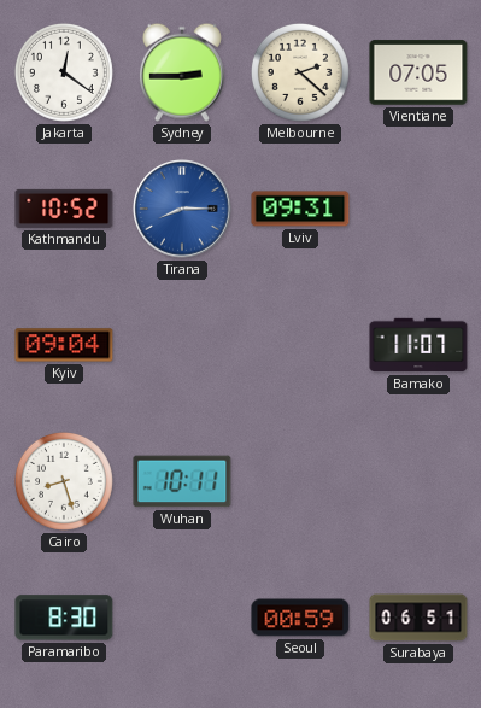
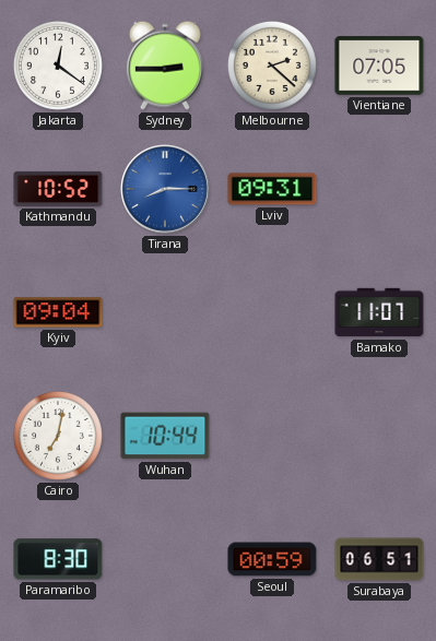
Cairo: 8:27 -> 7:02 (58, 436)
Wuhan: 10:11 -> 10:44 (165, 436)
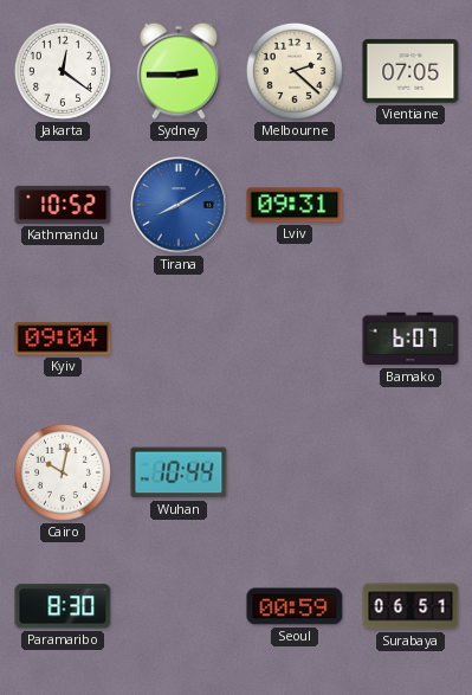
Tirana: 8:15 -> 8:10 (179, 205)
Bamako: 11:07 -> 6:07 (410, 339)
Cairo: 7:02 -> 10:02 (63, 472)
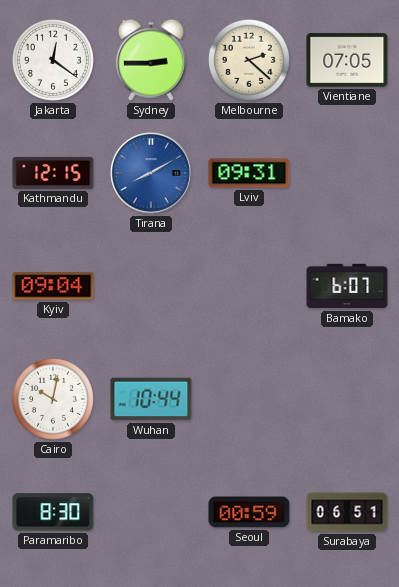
Kathmandu: 10:52 -> 12:15 (53, 173)
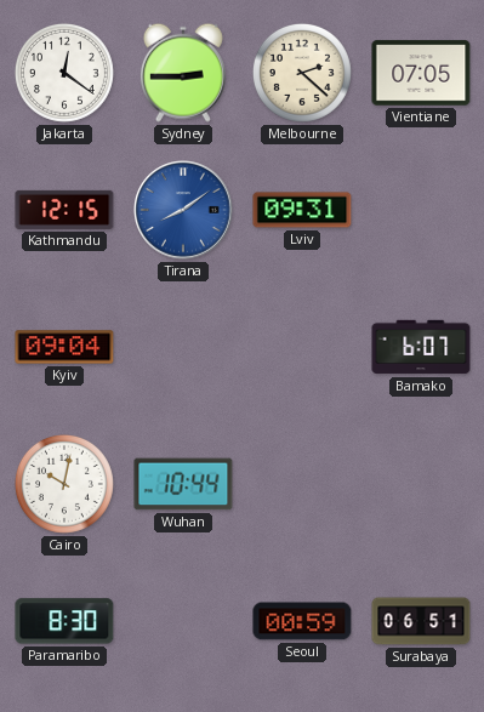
Tirana: 8:10 -> 8:09 (183, 210)
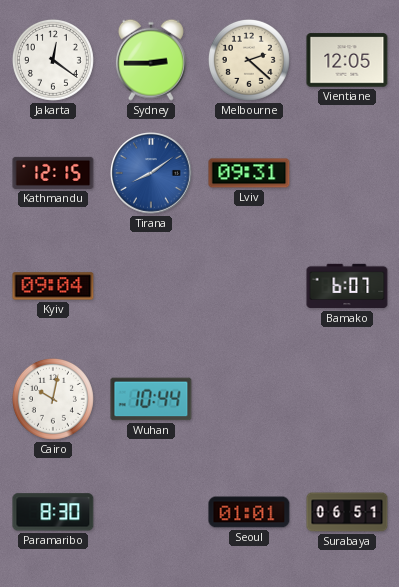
Vientiane: 07:05 -> 12:05 (347, 60)
Seoul: 00:59 -> 01:01 (249, 512)
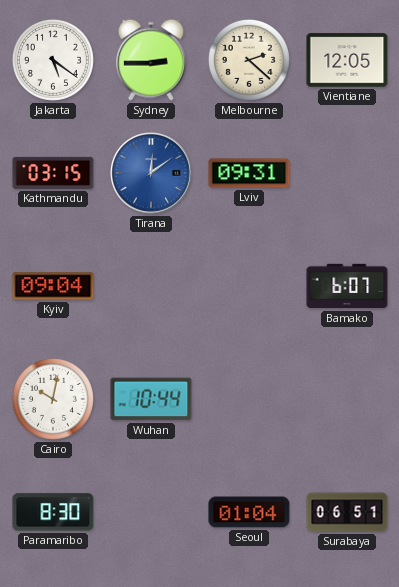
Jakarta: 12:21 -> 5:21 (53, 60)
Kathmandu: 12:15 -> 03:15 (53, 173)
Tirana: 8:09 -> 12:09 (151, 173)
Seoul: 01:01 -> 01:04 (249, 512)
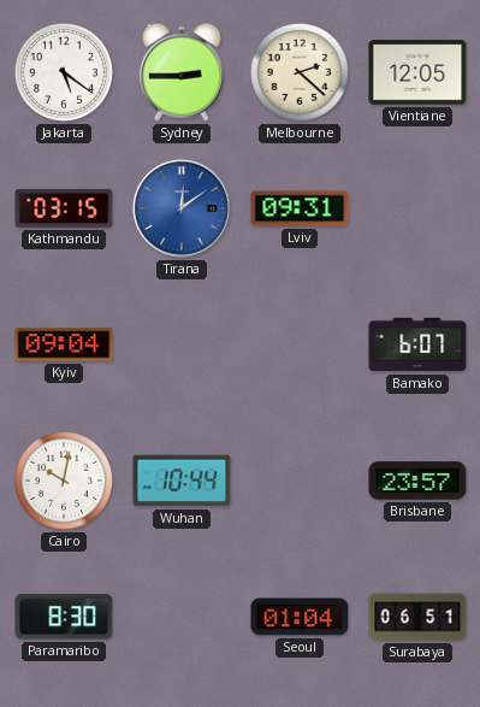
Brisbane: none -> 23:57 (417, 481)
